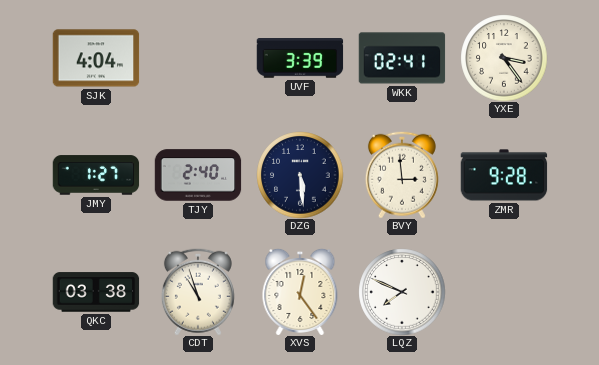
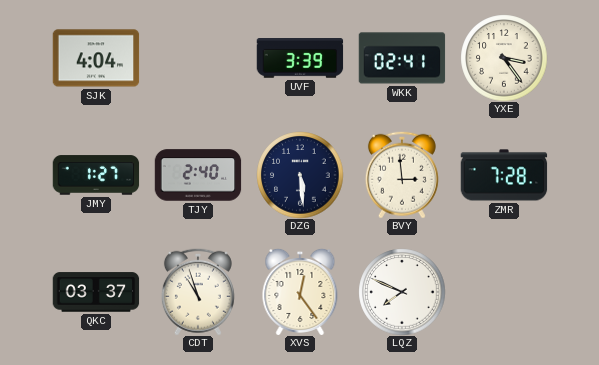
ZMR: 9:28 -> 7:28 (504, 175)
QKC: 03:38 -> 03:37 (96, 292)
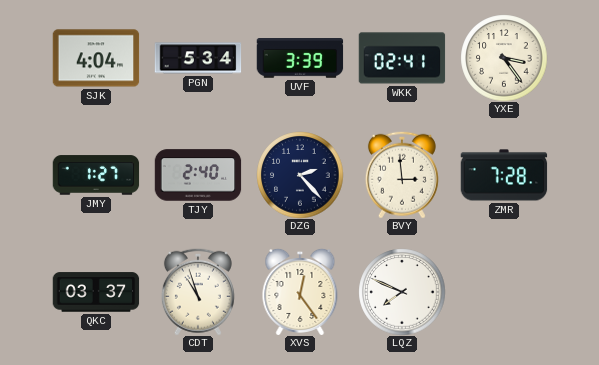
PGN: none -> 5:34 (198, 58)
DZG: 5:29 -> 2:23 (300, 175)
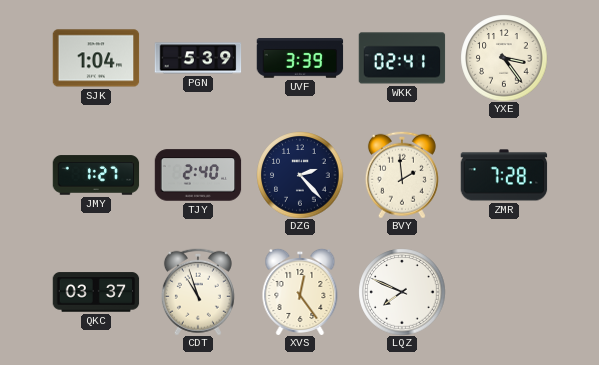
SJK: 4:04 -> 1:04 (96, 58)
PGN: 5:34 -> 5:39 (198, 58)
BVY: 2:59 -> 1:59 (402, 175)
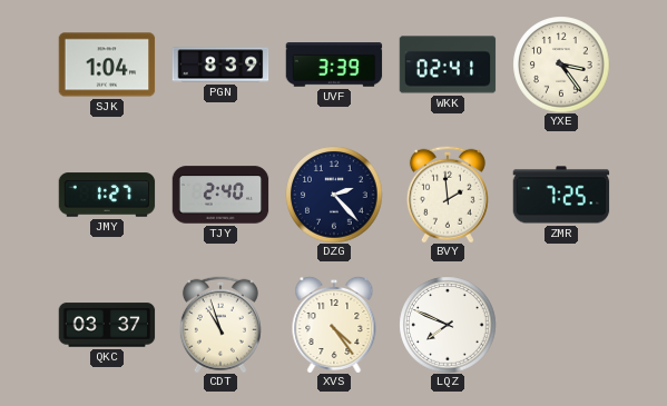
PGN: 5:39 -> 8:39 (220, 65)
ZMR: 7:28 -> 7:25 (561, 195)
XVS: 12:24 -> 4:24 (334, 325)
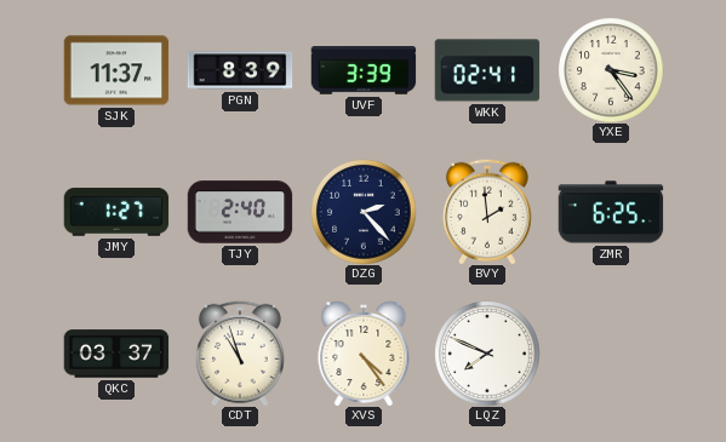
SJK: 1:04 -> 11:37 (116, 70)
ZMR: 7:25 -> 6:25 (611, 212)
